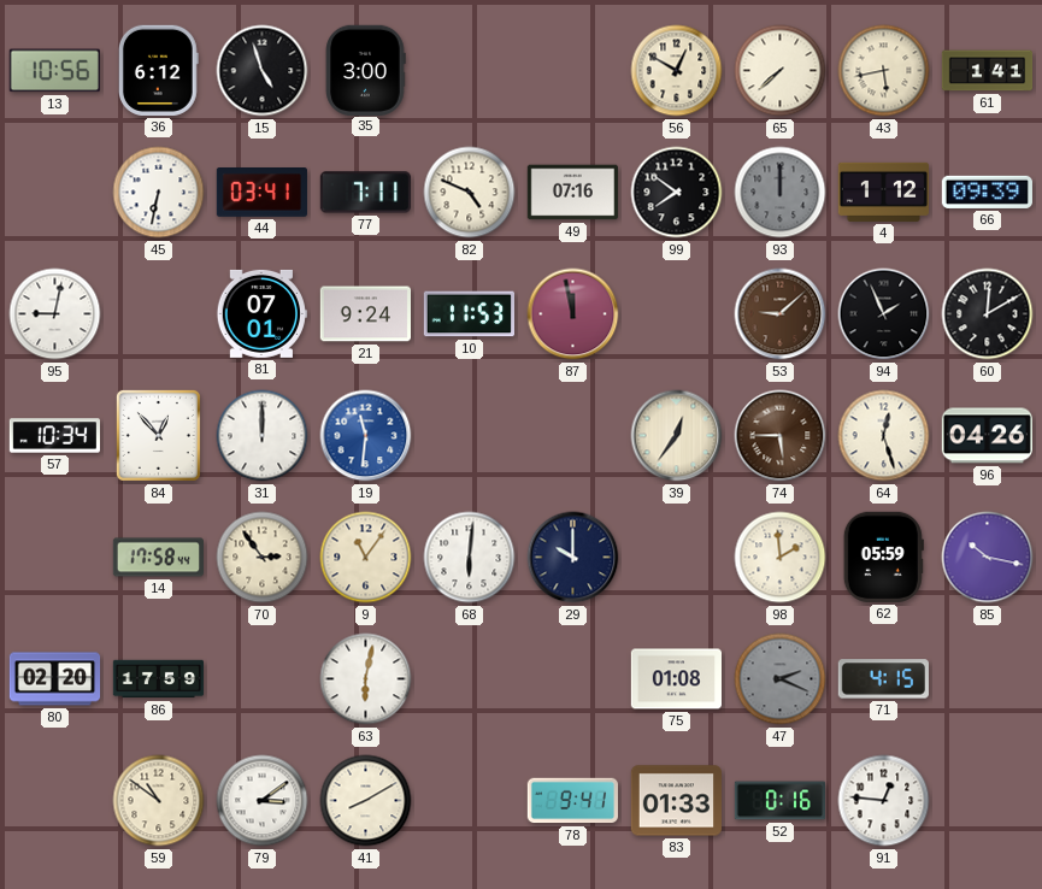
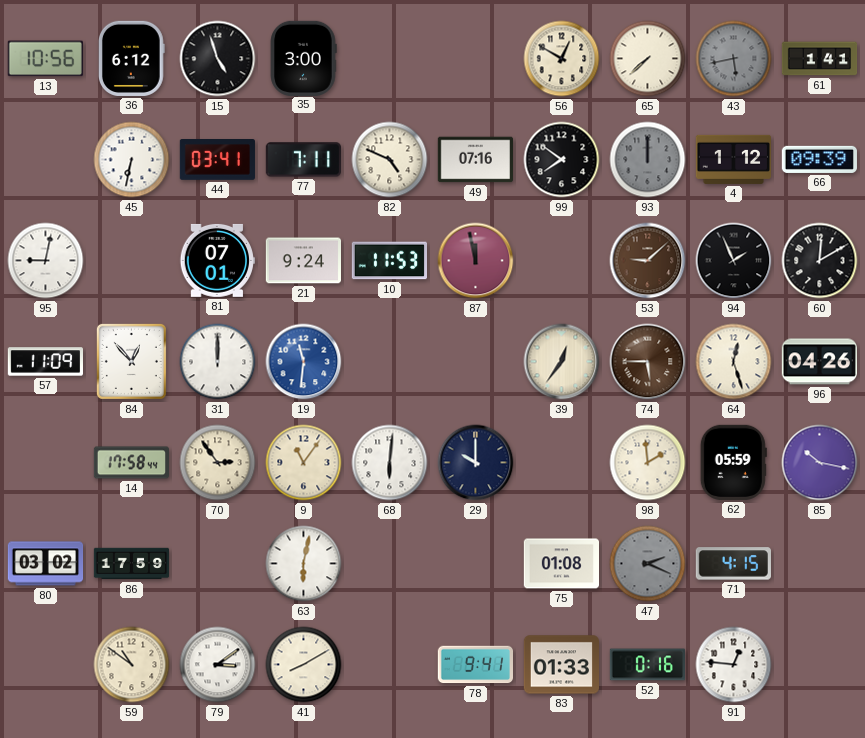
43 dial: cream -> grey (734, 59)
57: 10:34 -> 11:09 (45, 362)
80: 02:20 -> 03:02 (46, 564)
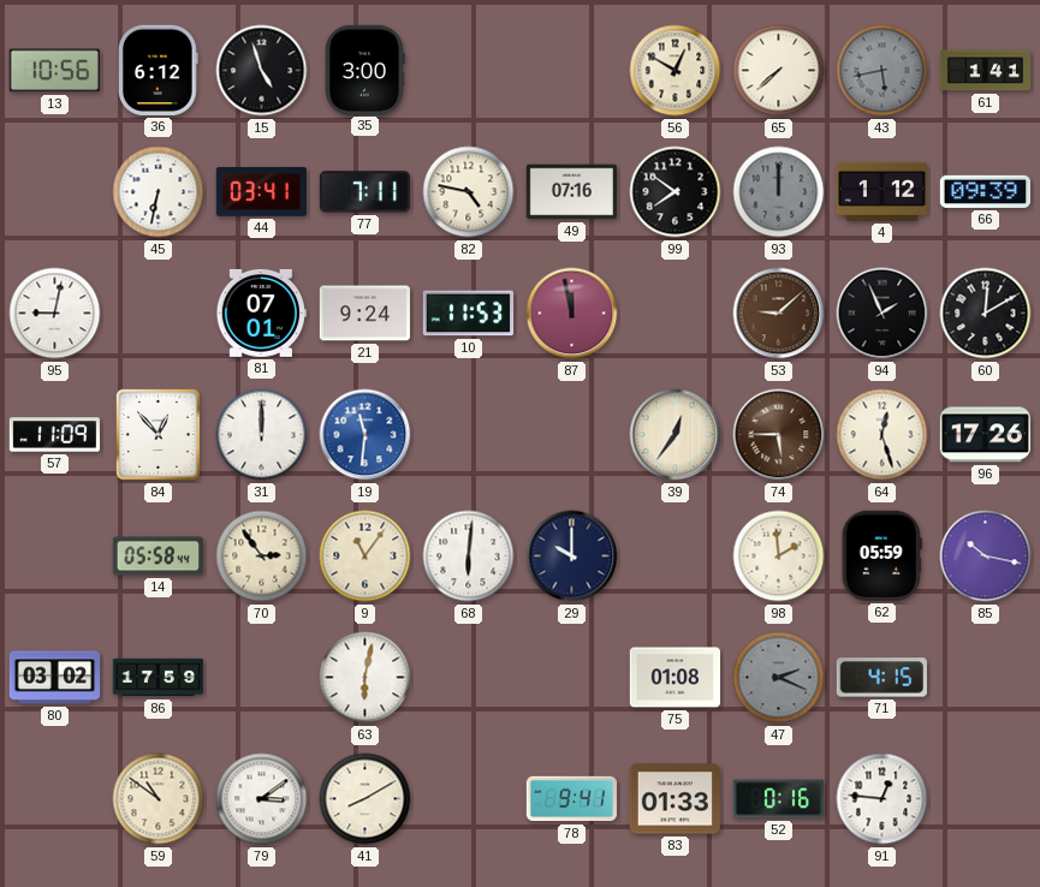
82: 4:49 -> 4:47 (469, 192)
96: 04:26 -> 17:26 (985, 435)
14: 17:58 -> 05:58 (159, 556)
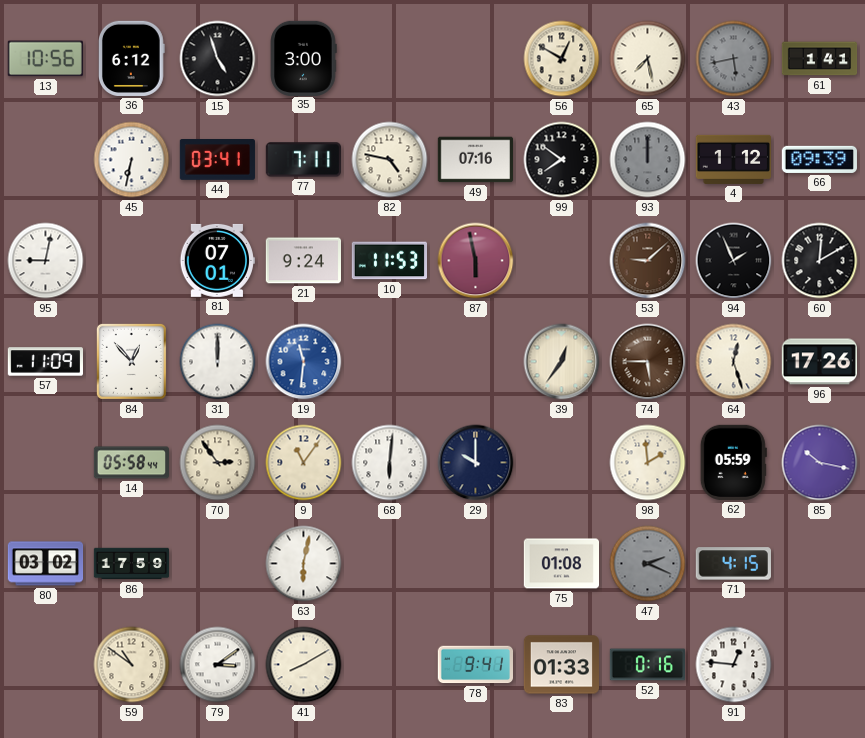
65: 7:38 -> 7:28 (648, 59)
87: 11:58 -> 5:58 (476, 261)
